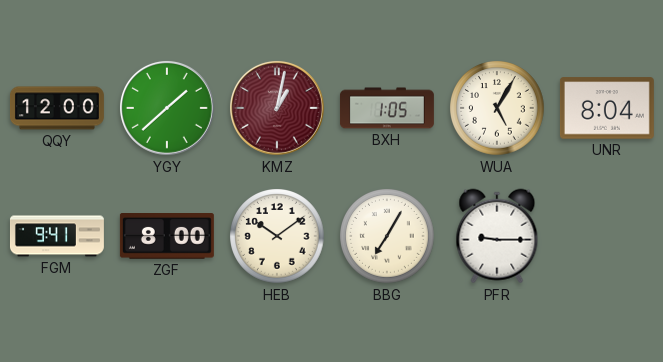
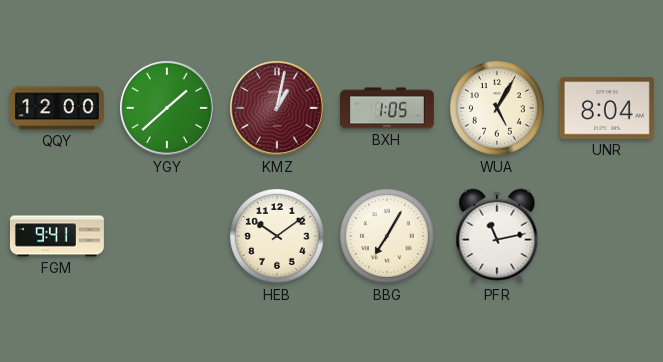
ZGF: 8:00 -> none (167, 237)
PFR: 9:15 -> 11:13 (497, 236)
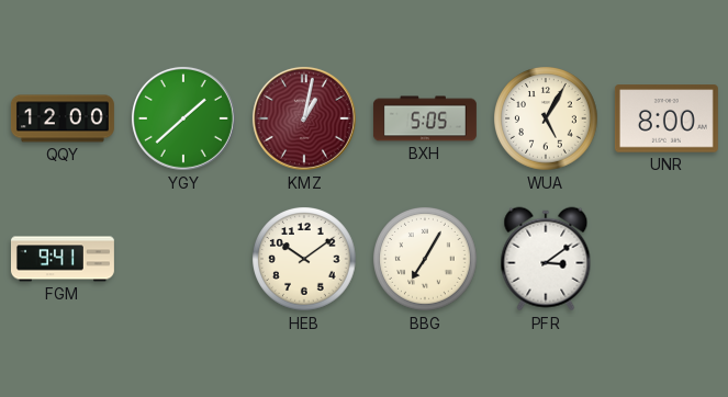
BXH: 1:05 -> 5:05 (425, 118)
UNR: 8:04 -> 8:00 (667, 118)
PFR: 11:13 -> 3:09 (546, 259)
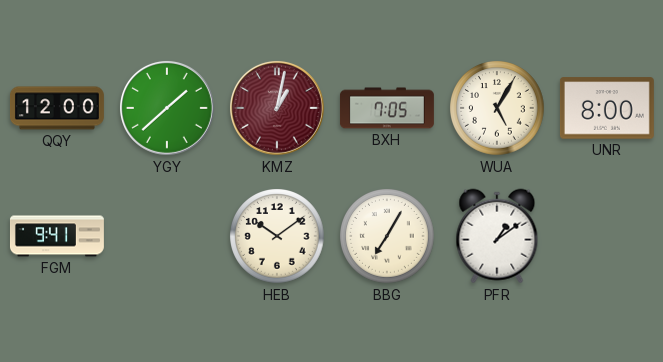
BXH: 5:05 -> 7:05 (387, 108)
PFR: 3:09 -> 1:09 (497, 236)
